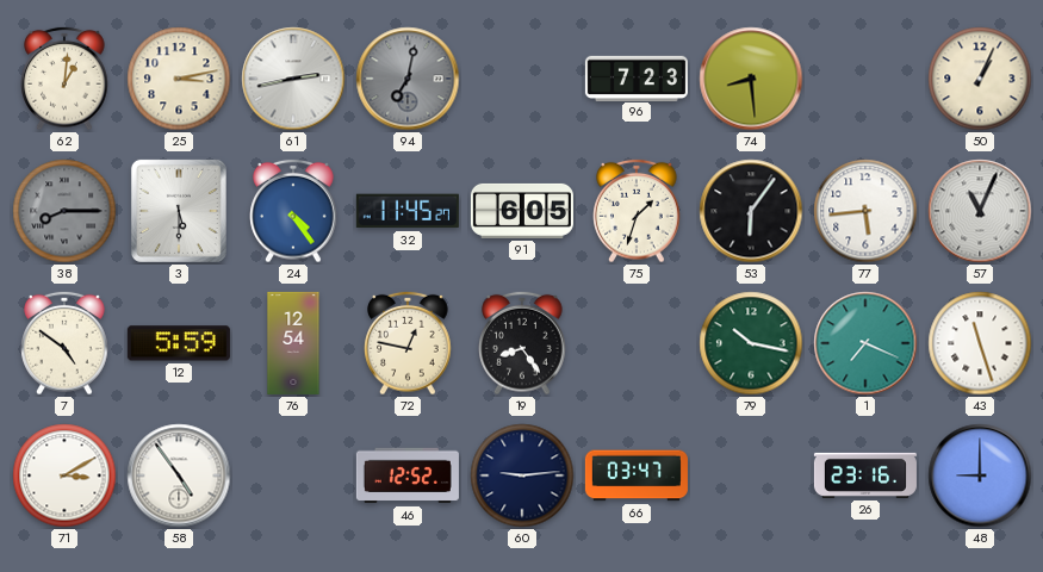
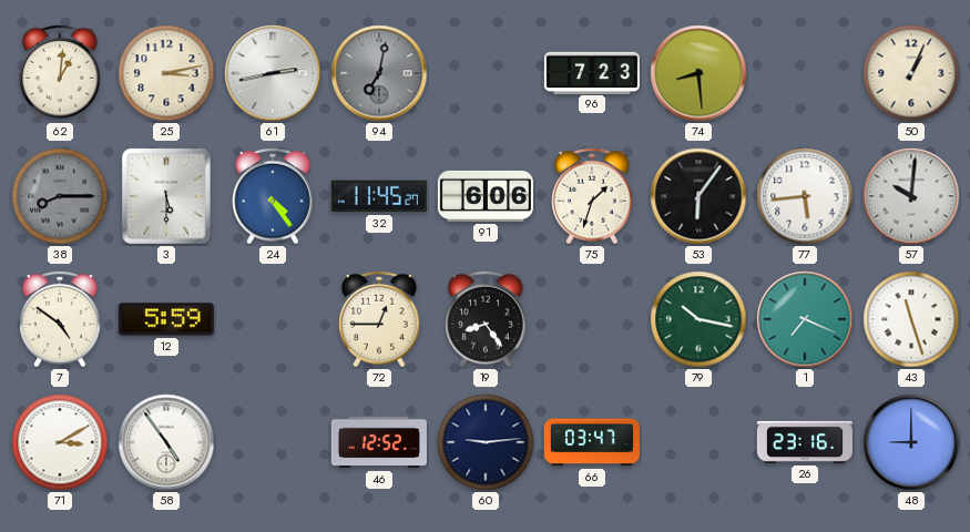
91: 6:05 -> 6:06 (486, 196)
57: 11:04 -> 10:01 (911, 196)
76: 12:54 -> none (293, 343)
72: 12:47 -> 12:45 (379, 319)
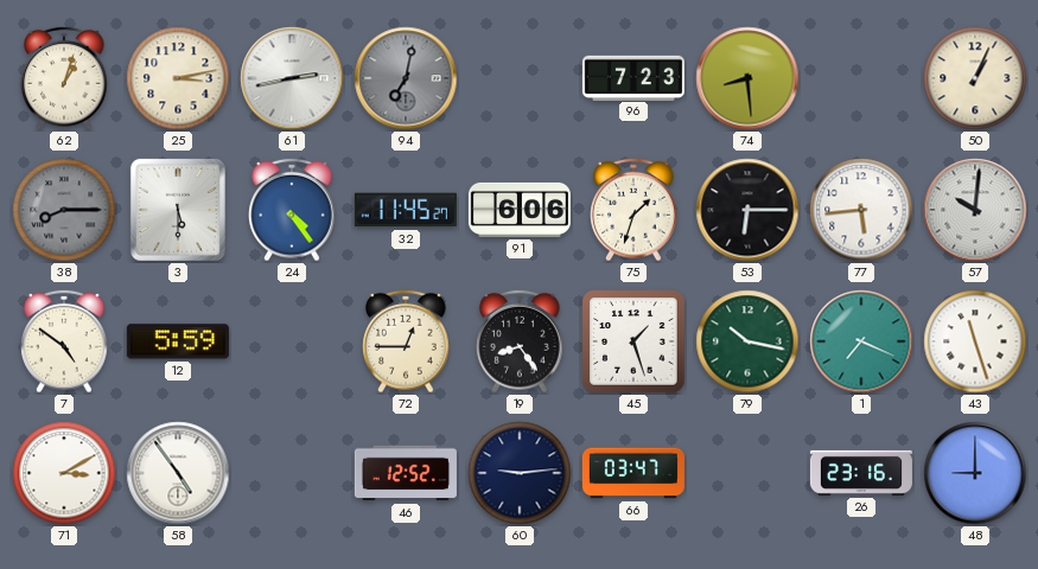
62: 1:01 -> 1:03 (64, 78)
53: 6:06 -> 6:15 (747, 210)
45: none -> 1:27 (633, 341)
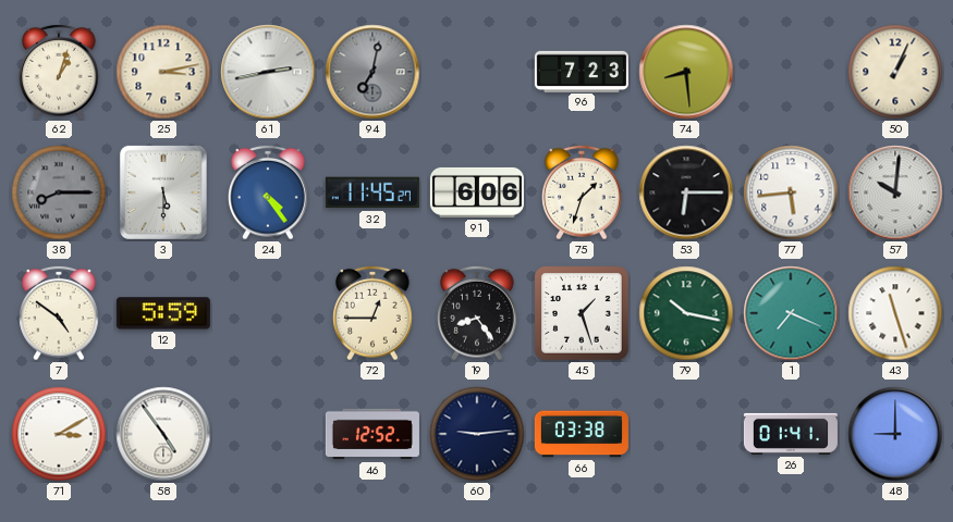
66: 03:47 -> 03:38 (582, 434)
26: 23:16 -> 01:41 (791, 434)
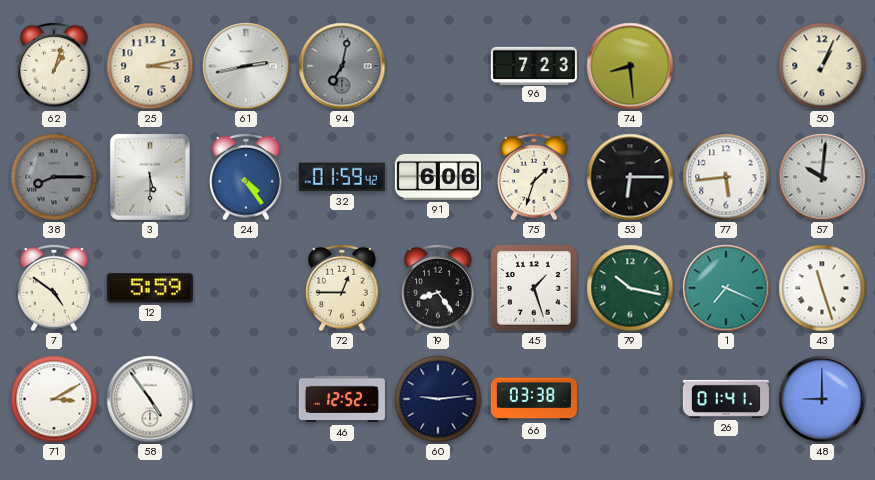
32: 11:45 -> 01:59 (342, 177)
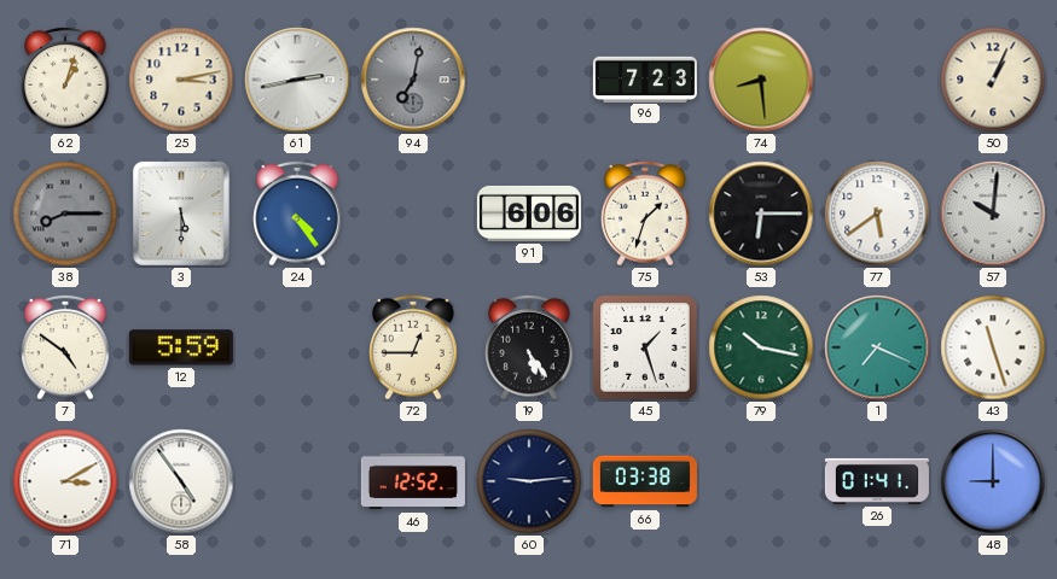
32: 01:59 -> none (342, 177)
77: 5:44 -> 5:39 (877, 214)
19: 8:24 -> 5:24 (529, 347)
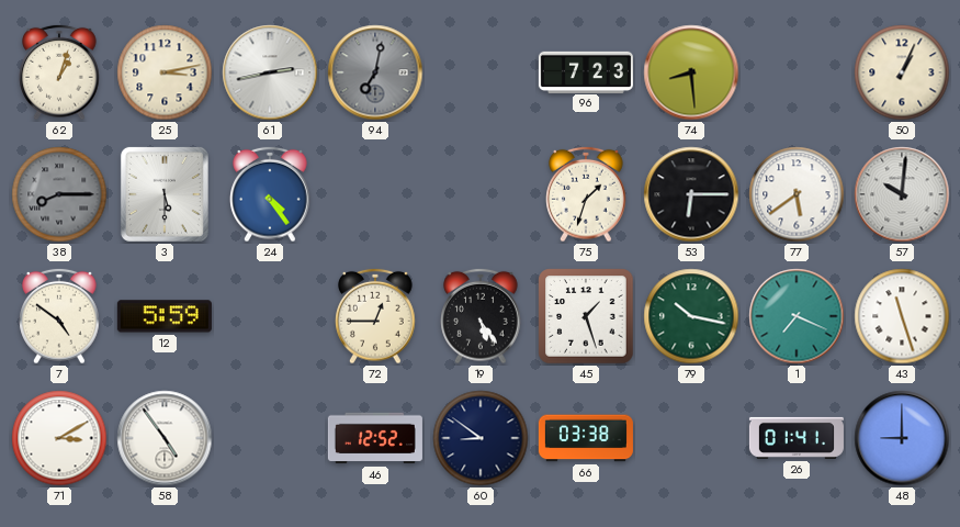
91: 6:06 -> none (529, 214)
60: 9:14 -> 8:51 (481, 438)
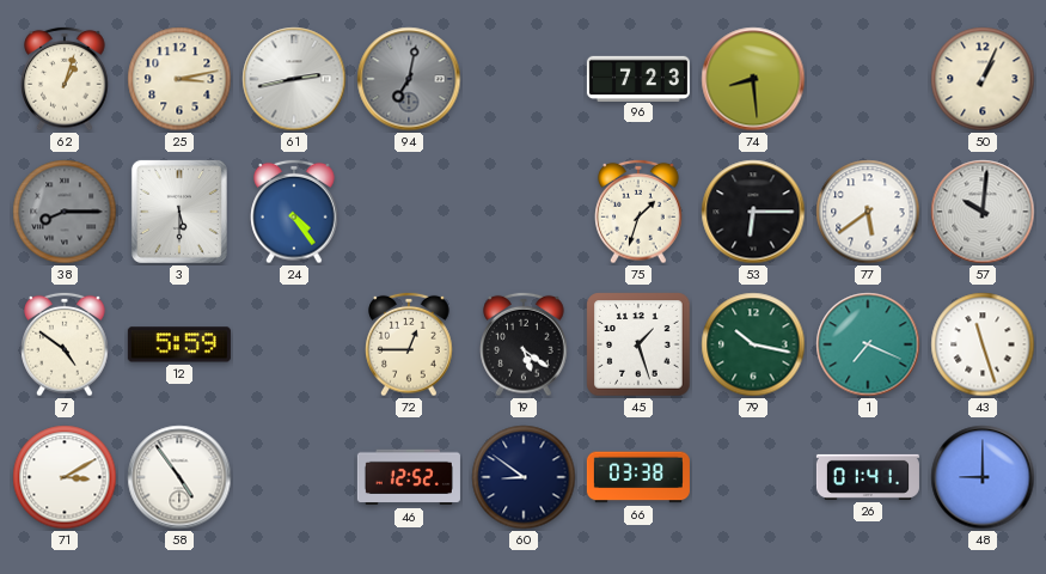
19: 5:24 -> 5:21 (524, 344)
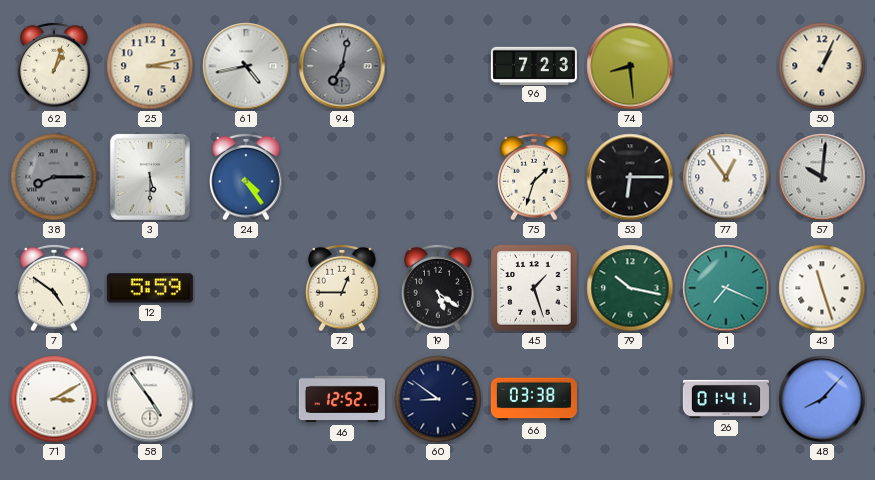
61: 2:43 -> 4:43 (246, 66)
77: 5:39 -> 12:54 (726, 177)
48: 9:00 -> 8:07 (822, 399)
